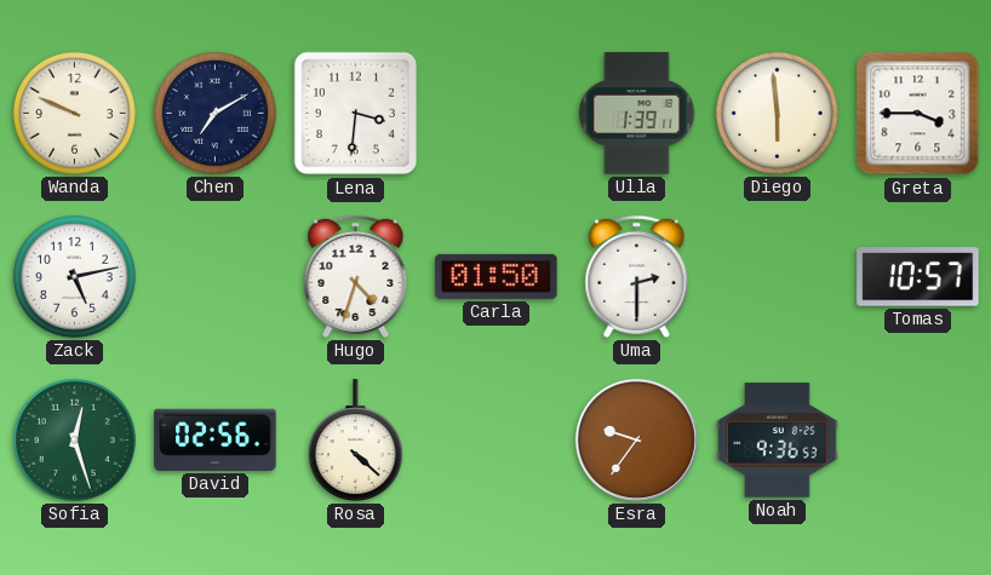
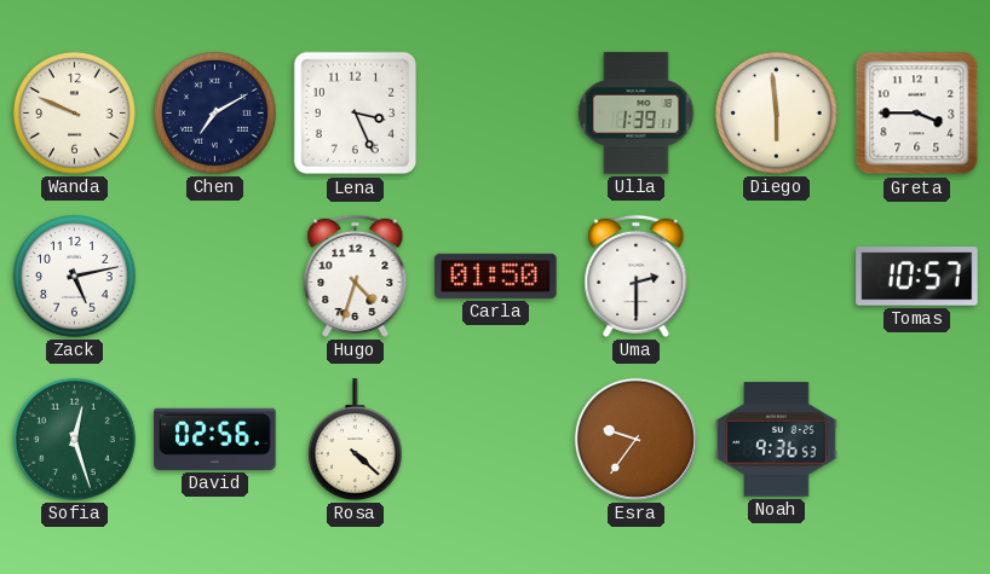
Lena: 3:31 -> 3:26 (356, 114)
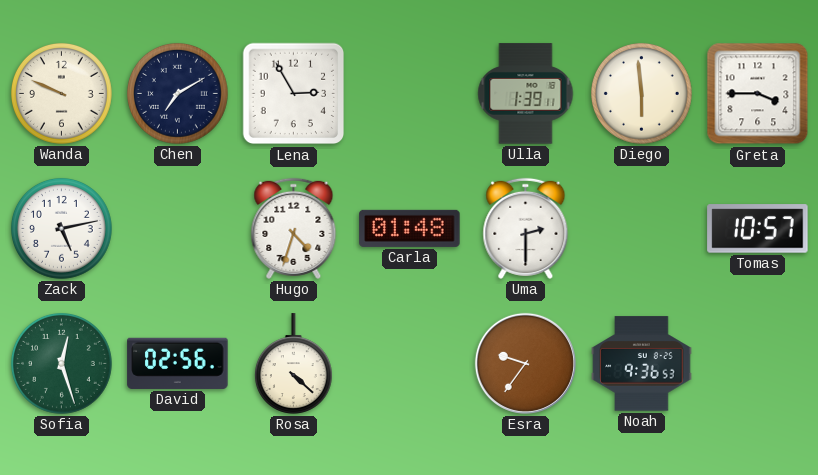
Lena: 3:26 -> 2:55 (294, 94)
Carla: 01:50 -> 01:48 (410, 228)
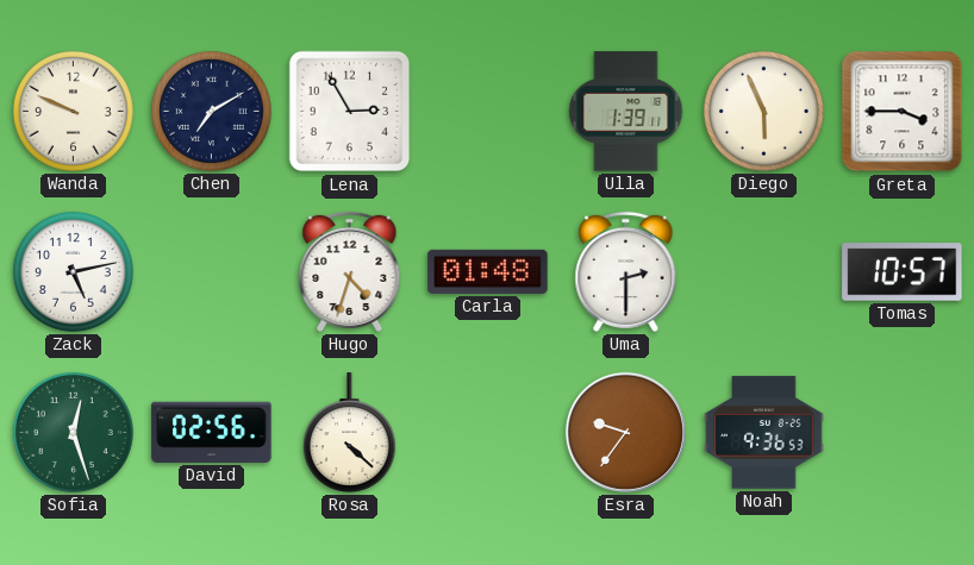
Diego: 5:59 -> 5:56 (763, 111)
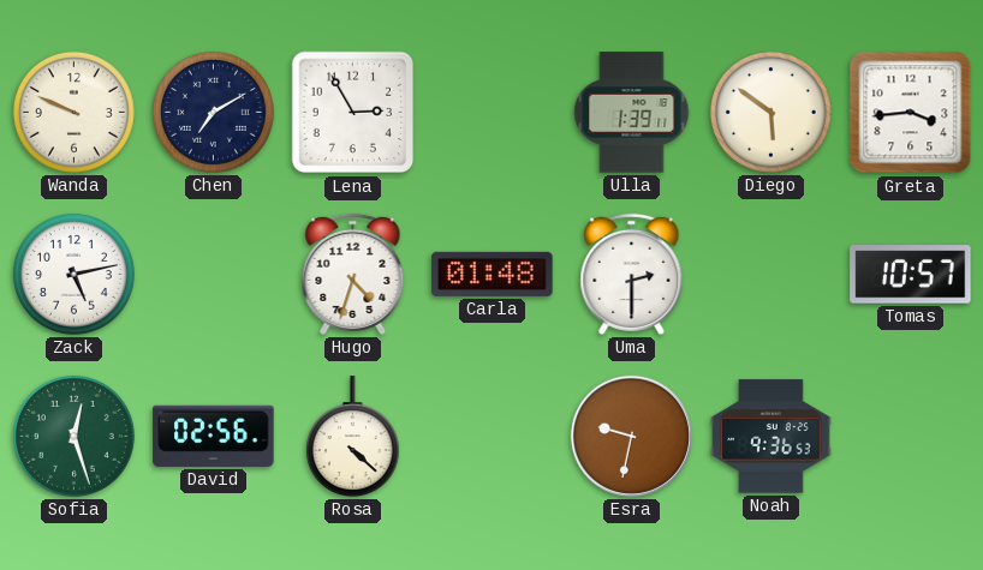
Diego: 5:56 -> 5:51 (770, 112)
Greta: 3:45 -> 3:44 (911, 113)
Esra: 9:36 -> 9:32 (631, 436)
